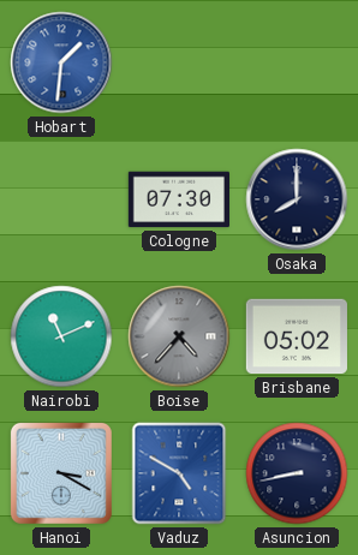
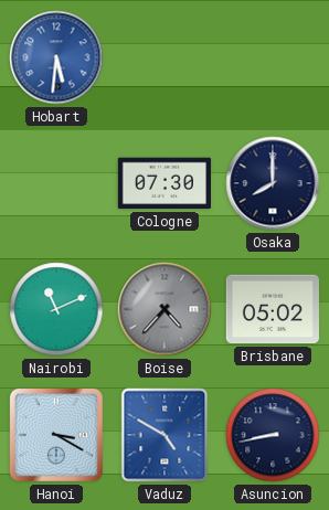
Hobart: 1:31 -> 5:31 (56, 57)
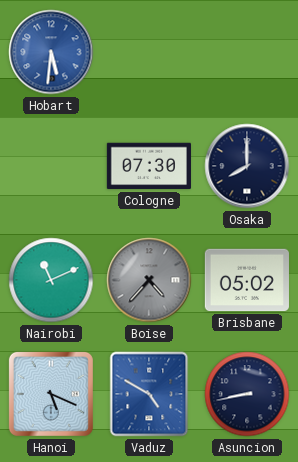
Hanoi: 3:20 -> 5:19 (51, 394)
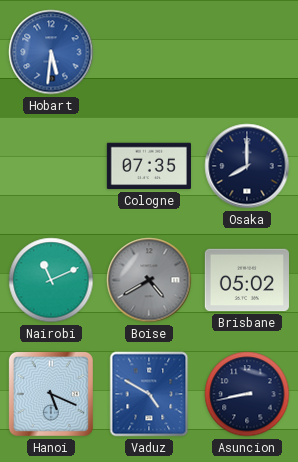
Cologne: 07:30 -> 07:35 (148, 166)
Boise: 4:37 -> 4:40 (149, 280)
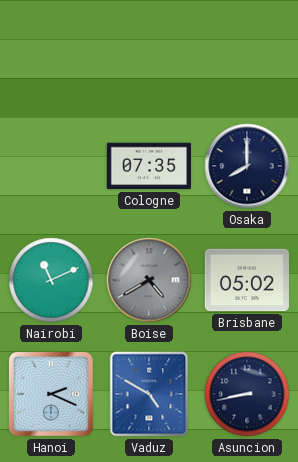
Hobart: 5:31 -> none (51, 52)
Hanoi: 5:19 -> 2:19 (51, 394)
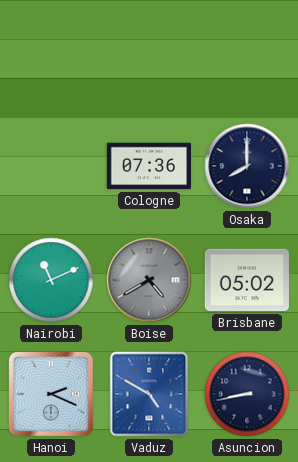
Cologne: 07:35 -> 07:36 (148, 166)
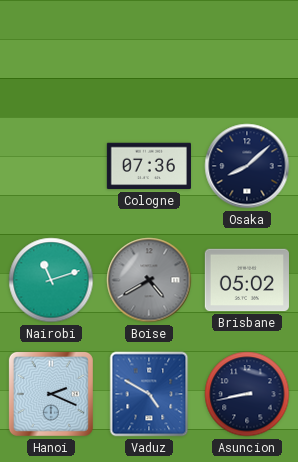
Osaka: 8:00 -> 8:08 (247, 166)
Nairobi: 11:11 -> 11:12 (51, 280)
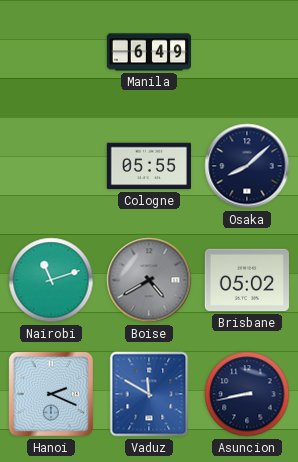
Manila: none -> 6:49 (148, 52)
Cologne: 07:36 -> 05:55 (148, 166)
Vaduz: 4:50 -> 11:50 (149, 394)
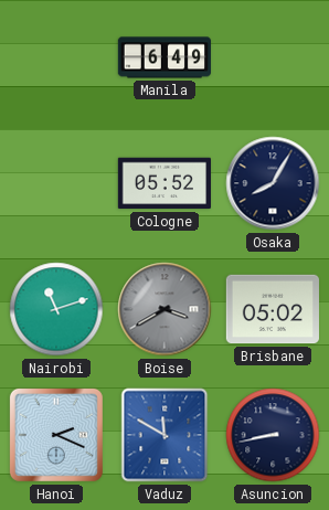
Cologne: 05:55 -> 05:52 (163, 183)
Osaka: 8:08 -> 8:05 (273, 183)
Boise: 4:40 -> 3:40 (164, 309)
